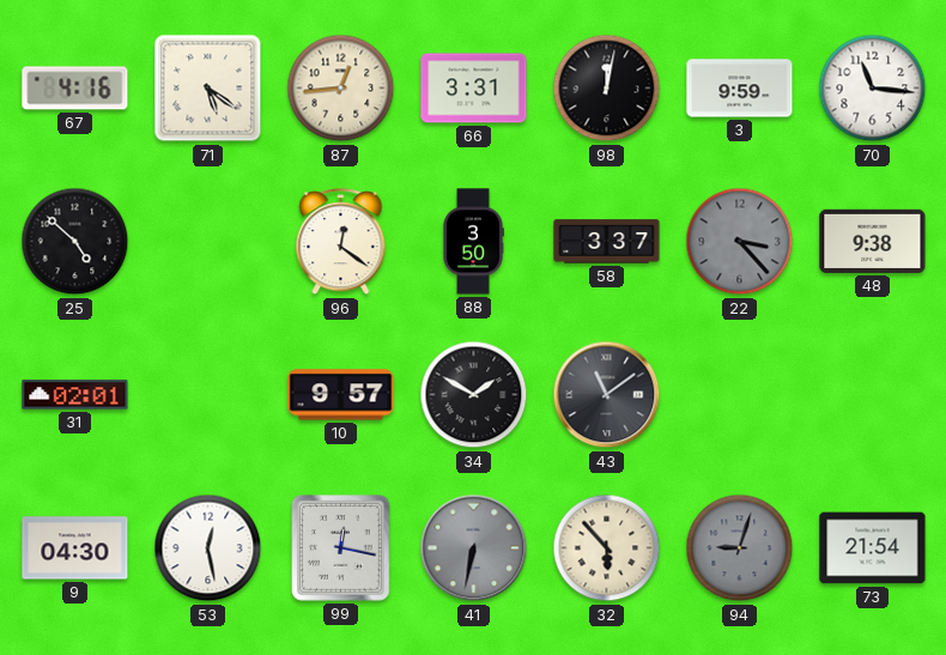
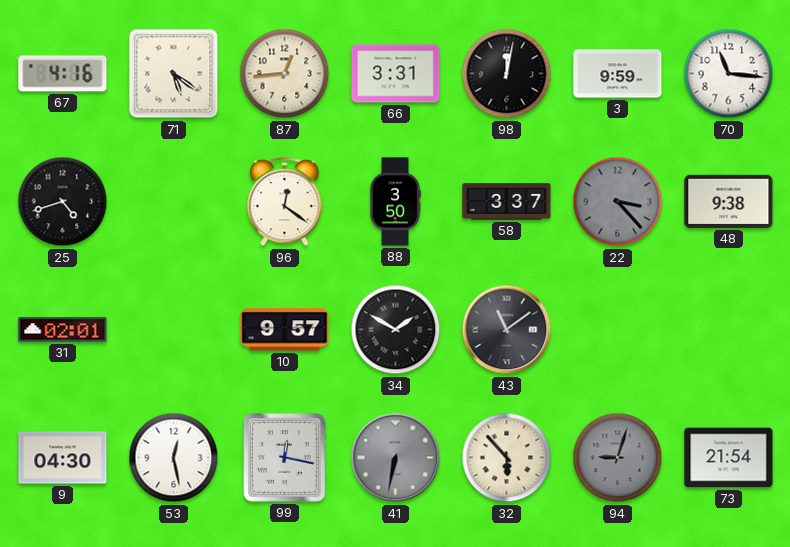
25: 4:52 -> 4:42 (63, 202)
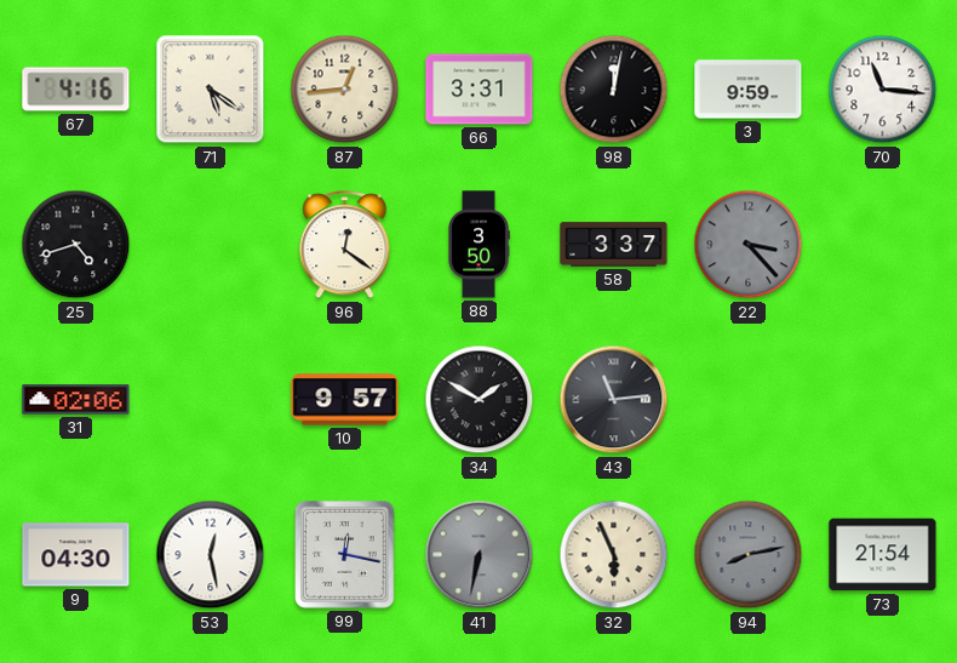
48: 9:38 -> none (729, 201)
31: 02:01 -> 02:06 (76, 400)
43: 11:09 -> 11:14 (614, 400)
32: 5:53 -> 5:56 (614, 555)
94: 9:03 -> 8:13 (749, 555)
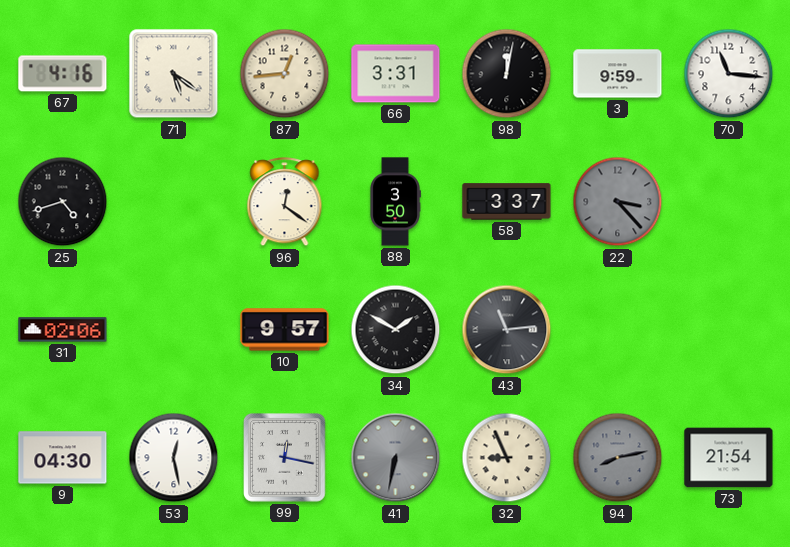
32: 5:56 -> 8:56 (507, 458)
